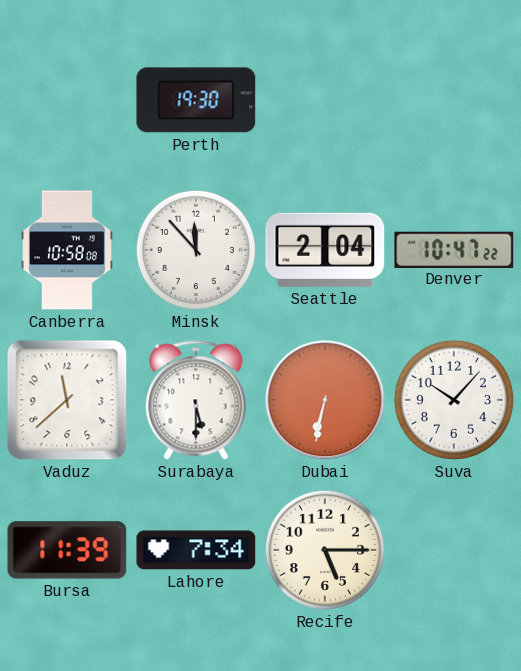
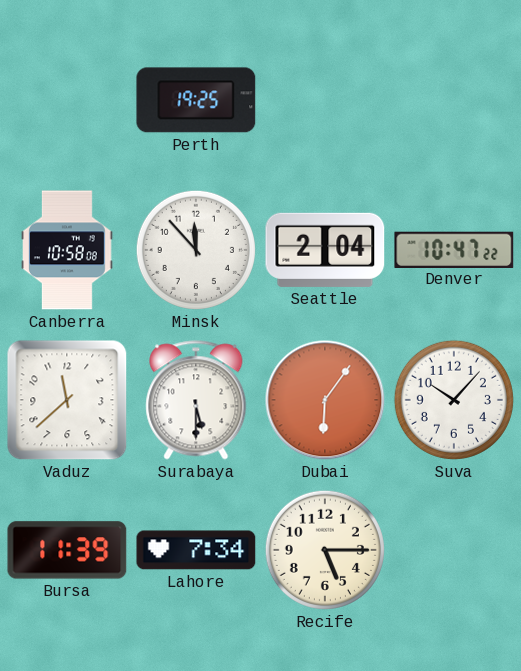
Perth: 19:30 -> 19:25 (196, 100)
Dubai: 6:32 -> 6:06 (325, 400)
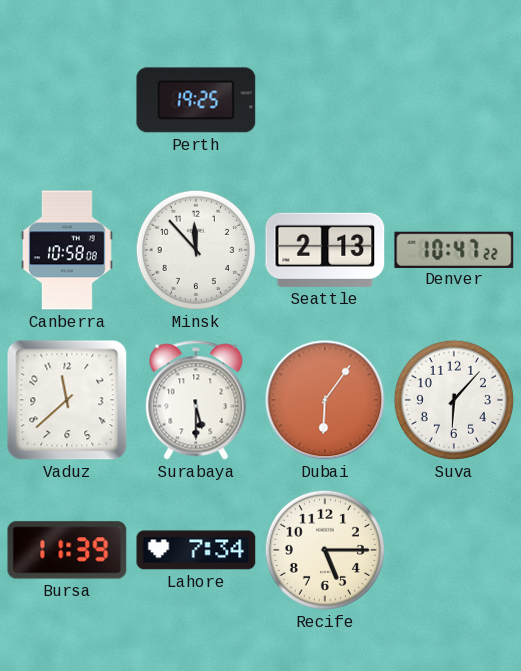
Seattle: 2:04 -> 2:13 (325, 250)
Suva: 10:07 -> 6:07 (454, 400)
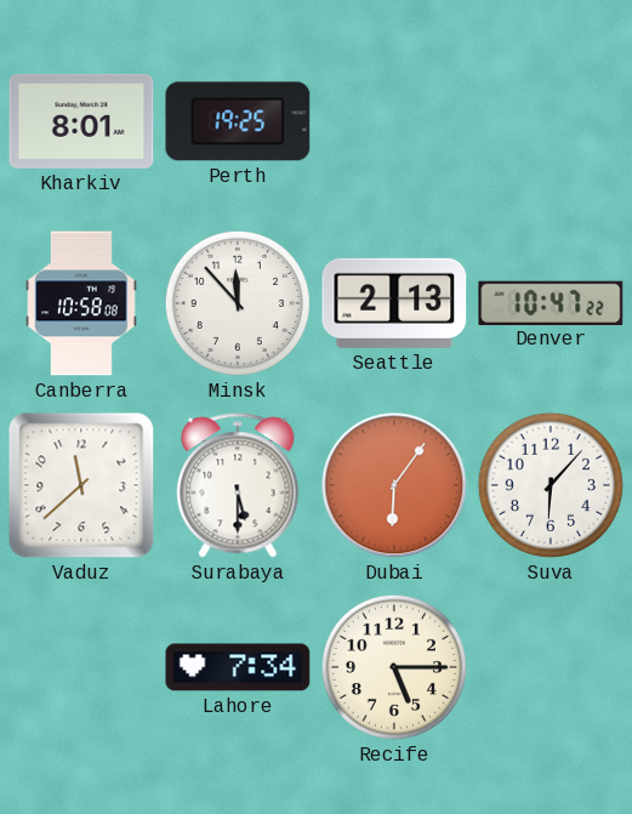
Kharkiv: none -> 8:01 (81, 121)
Bursa: 11:39 -> none (67, 550)
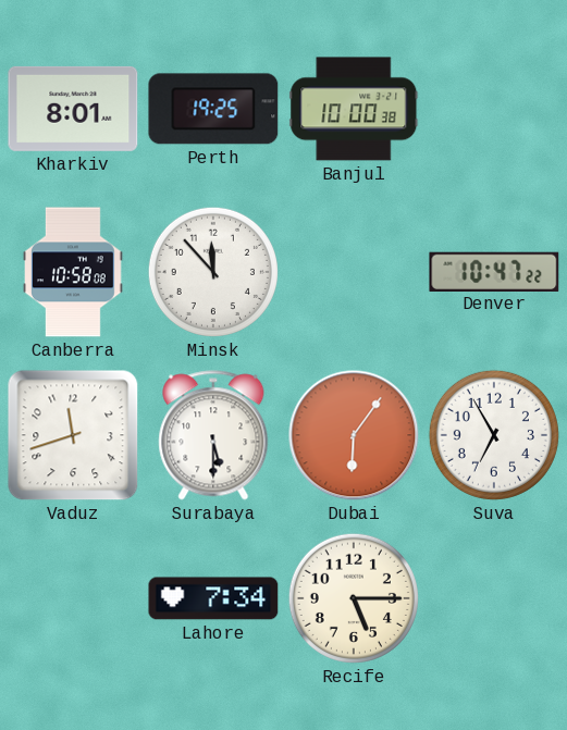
Banjul: none -> 10:00 (354, 109)
Seattle: 2:13 -> none (394, 303)
Vaduz: 11:38 -> 11:42 (73, 435)
Suva: 6:07 -> 6:55 (494, 435)
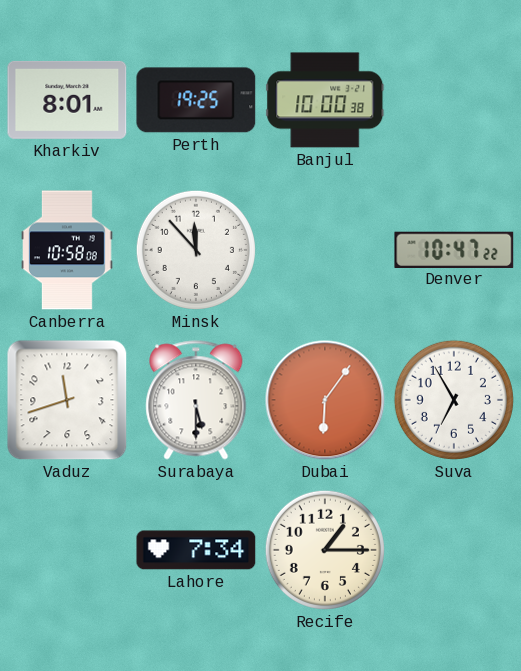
Recife: 5:15 -> 1:15 (325, 550)
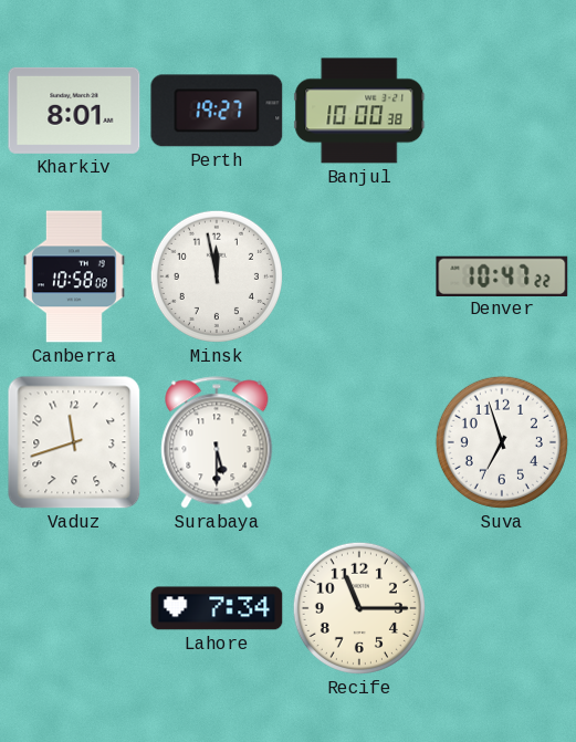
Perth: 19:25 -> 19:27 (217, 111)
Minsk: 11:53 -> 11:58 (217, 276)
Dubai: 6:06 -> none (325, 400)
Suva: 6:55 -> 6:57 (502, 442)
Recife: 1:15 -> 11:15 (359, 608)
